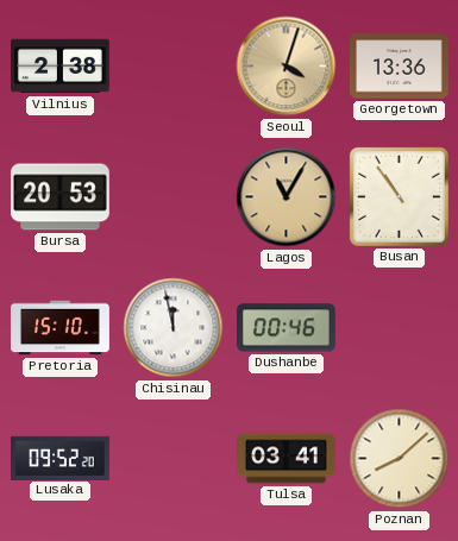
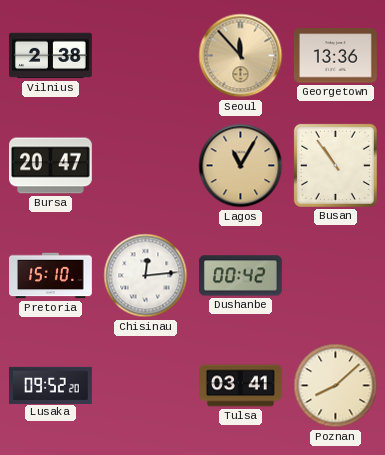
Seoul: 4:03 -> 11:53 (241, 56)
Bursa: 20:53 -> 20:47 (51, 166)
Chisinau: 11:58 -> 12:14 (146, 276)
Dushanbe: 00:46 -> 00:42 (241, 276)
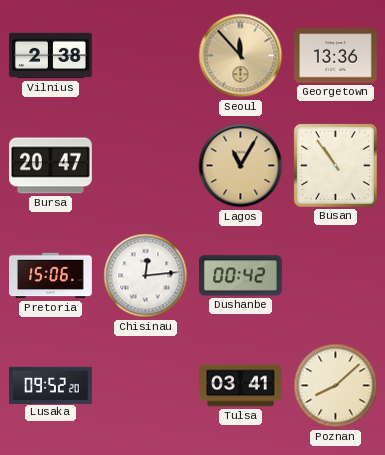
Pretoria: 15:10 -> 15:06 (51, 276)
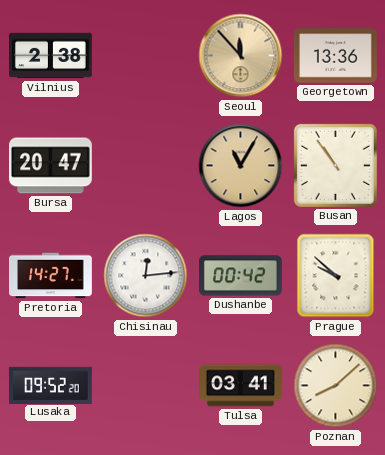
Pretoria: 15:06 -> 14:27 (51, 276)
Prague: none -> 9:52 (336, 276)
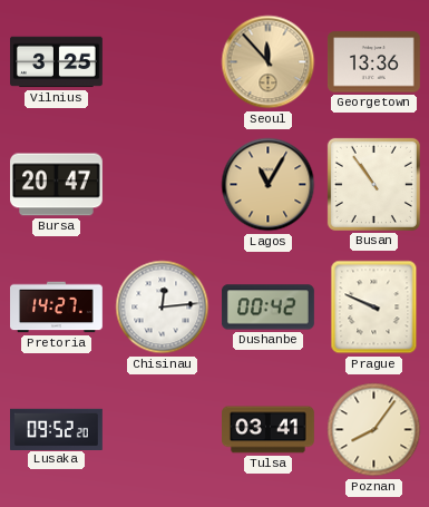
Vilnius: 2:38 -> 3:25 (57, 62)
Prague: 9:52 -> 9:49 (374, 308)
Poznan: 8:08 -> 8:06 (374, 430)
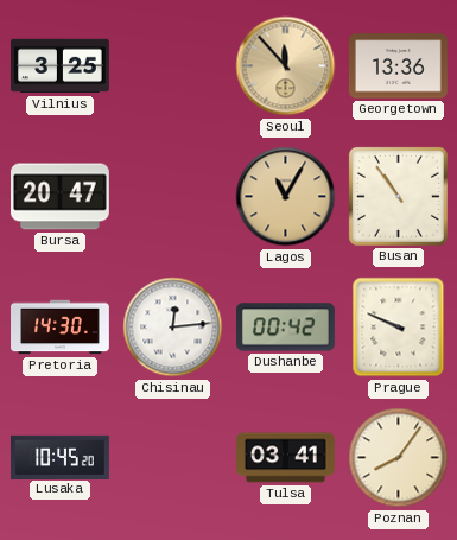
Pretoria: 14:27 -> 14:30 (61, 328)
Lusaka: 09:52 -> 10:45 (61, 457)
